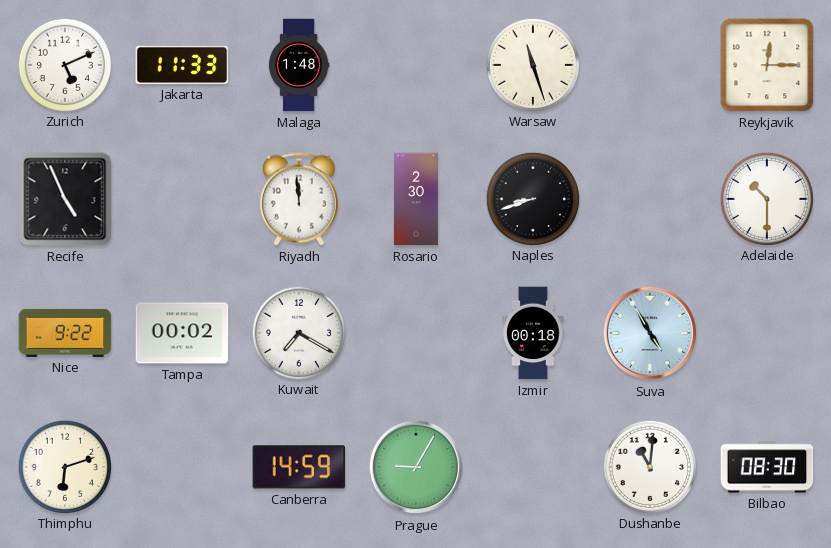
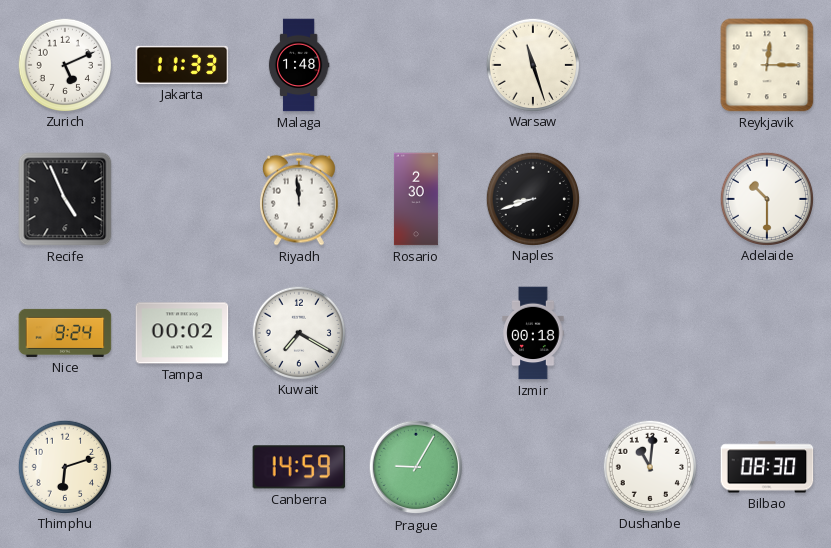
Nice: 9:22 -> 9:24 (65, 333)
Suva: 4:55 -> none (650, 333)
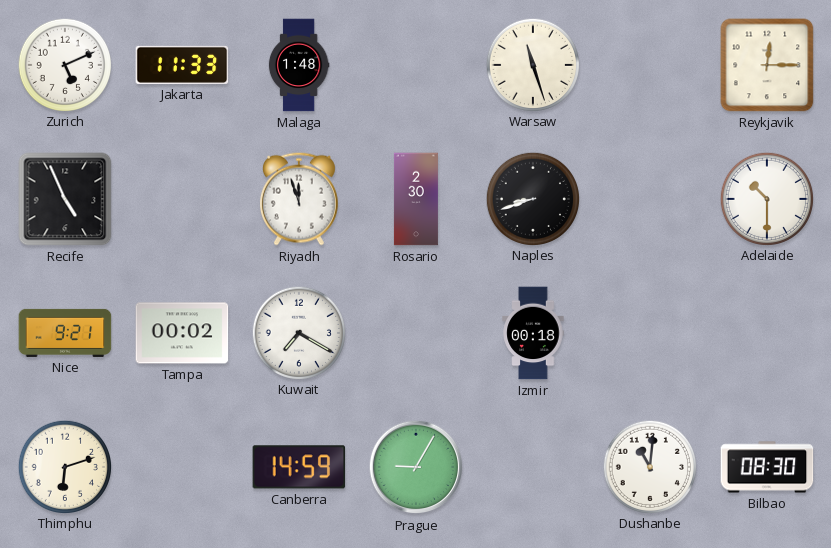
Riyadh: 11:59 -> 11:57 (299, 199)
Nice: 9:24 -> 9:21 (65, 333)
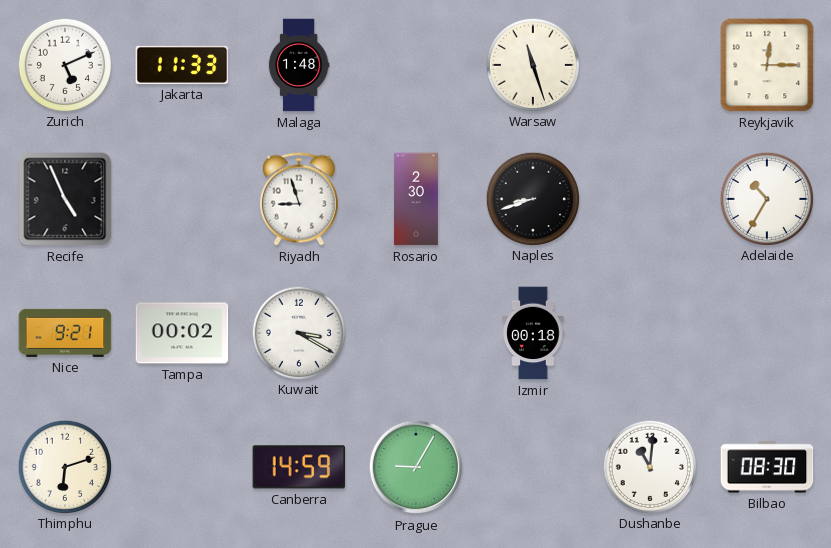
Riyadh: 11:57 -> 8:57 (299, 199)
Adelaide: 10:30 -> 10:35 (766, 198)
Kuwait: 7:20 -> 3:20 (298, 332)
